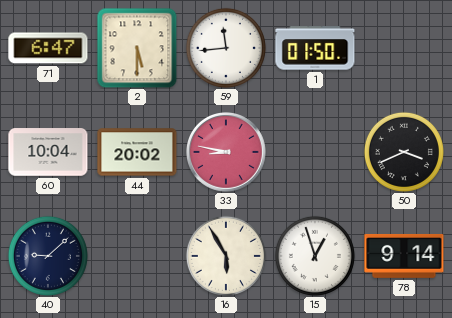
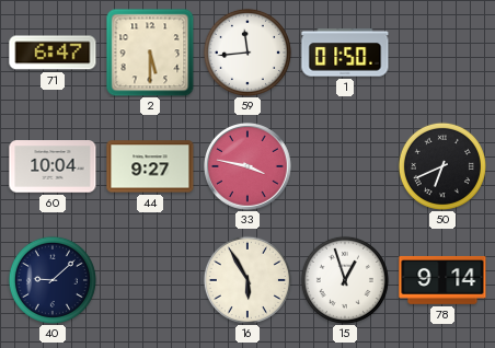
44: 20:02 -> 9:27 (150, 166)
33: 8:47 -> 3:47 (249, 167)
50: 3:41 -> 6:41 (442, 166)
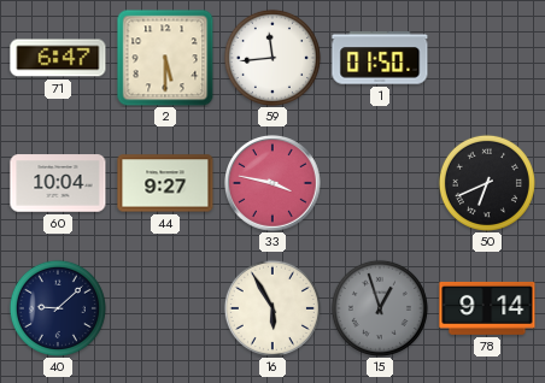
15 dial: white -> grey (380, 308)
